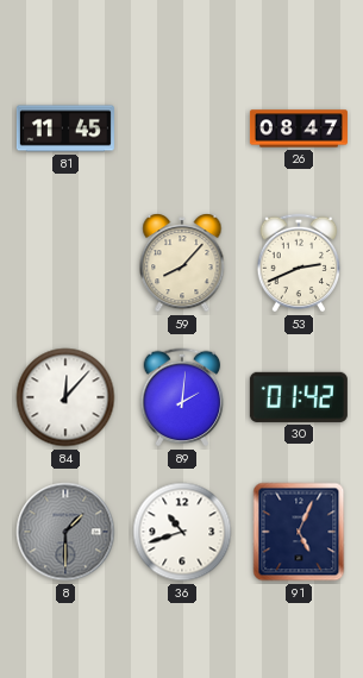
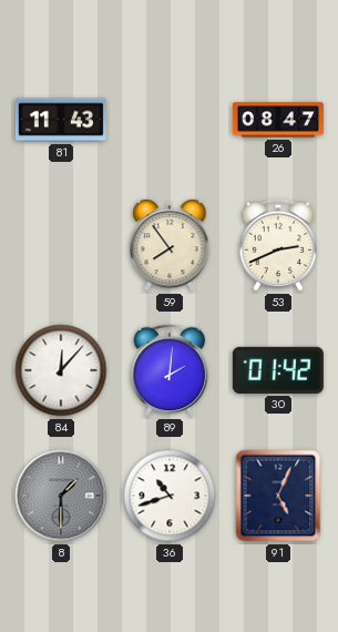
81: 11:45 -> 11:43 (61, 120)
59: 8:07 -> 7:54 (170, 246)
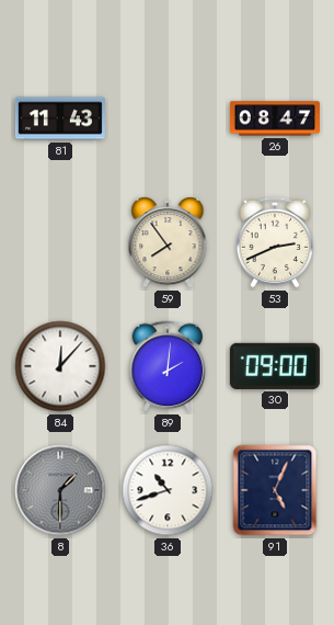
30: 01:42 -> 09:00 (275, 366)
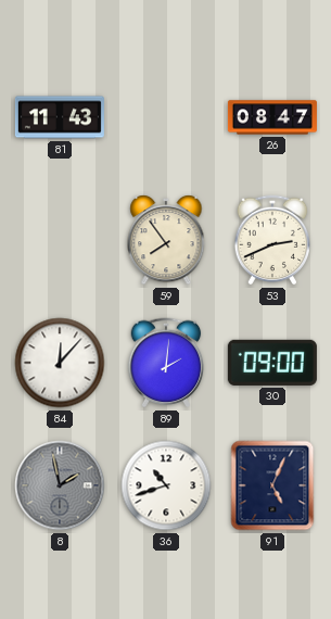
8: 1:30 -> 1:58 (60, 485)
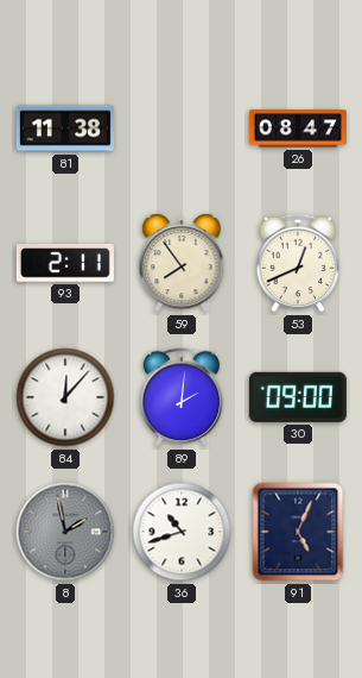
81: 11:43 -> 11:38 (65, 128)
93: none -> 2:11 (65, 263)
53: 2:41 -> 12:41 (298, 263)
